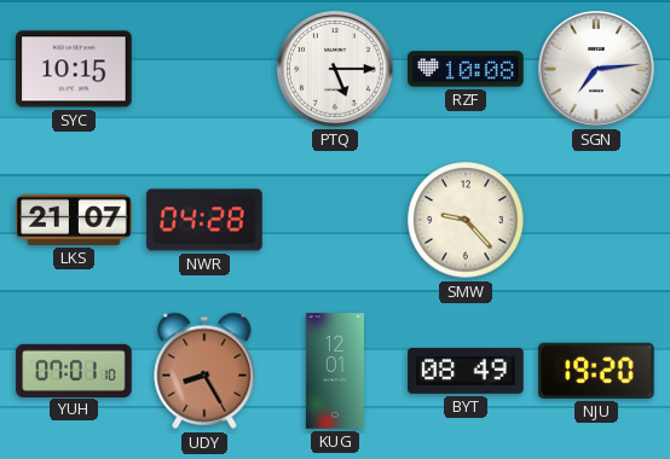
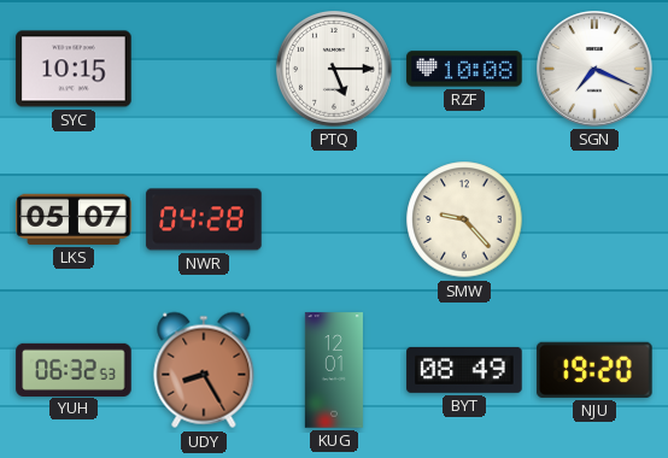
SGN: 7:14 -> 7:19 (596, 70)
LKS: 21:07 -> 05:07 (74, 219)
YUH: 07:01 -> 06:32 (74, 369)
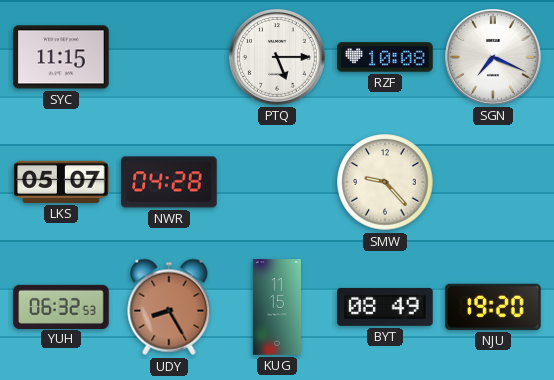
SYC: 10:15 -> 11:15 (61, 57)
KUG: 12:01 -> 11:15 (277, 307)
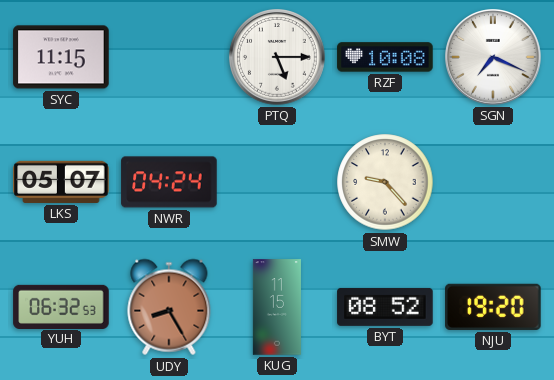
NWR: 04:28 -> 04:24 (169, 182)
BYT: 08:49 -> 08:52 (385, 307)
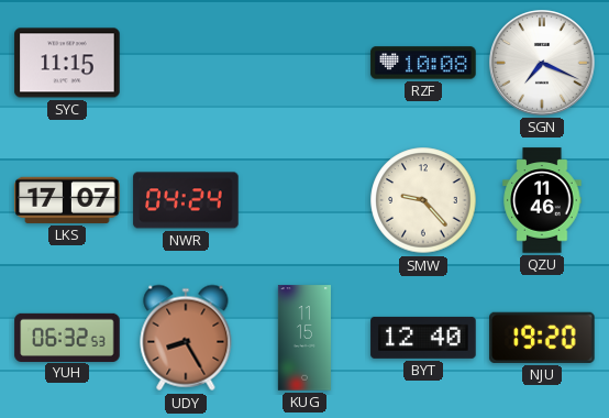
PTQ: 5:15 -> none (278, 58)
LKS: 05:07 -> 17:07 (67, 200)
QZU: none -> 11:46 (542, 200)
BYT: 08:52 -> 12:40 (423, 338)
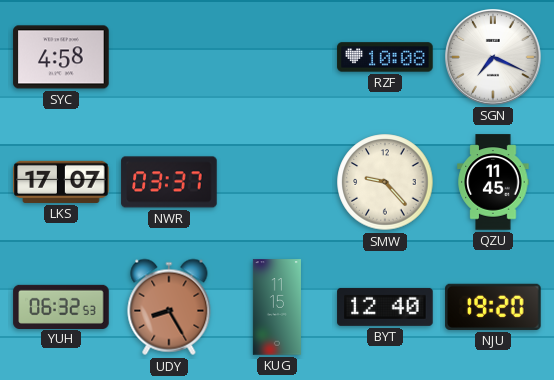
SYC: 11:15 -> 4:58 (61, 57)
NWR: 04:24 -> 03:37 (169, 182)
QZU: 11:46 -> 11:45 (493, 182)
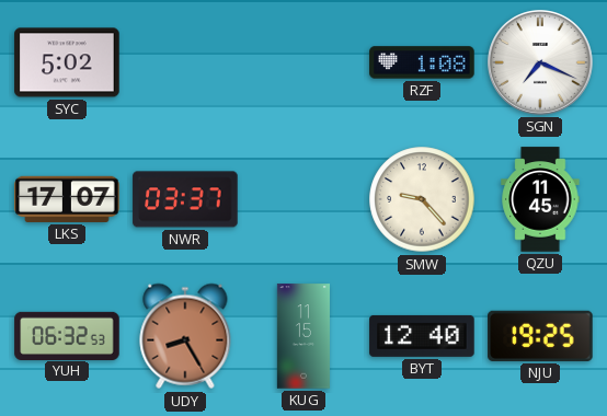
SYC: 4:58 -> 5:02 (67, 62)
RZF: 10:08 -> 1:08 (422, 62)
NJU: 19:20 -> 19:25 (540, 336)
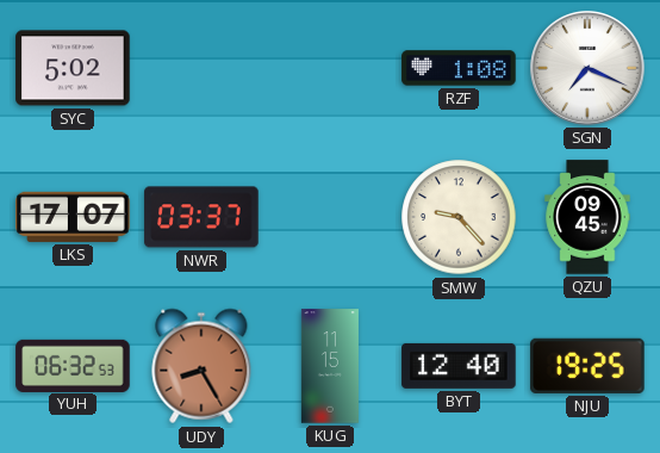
QZU: 11:45 -> 09:45 (587, 217)
